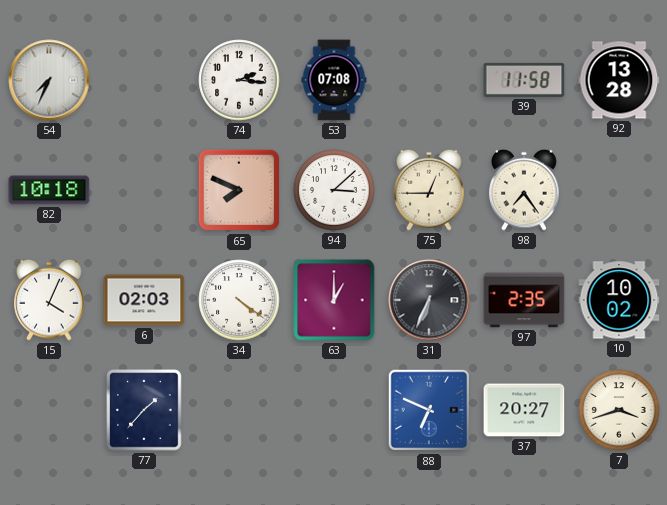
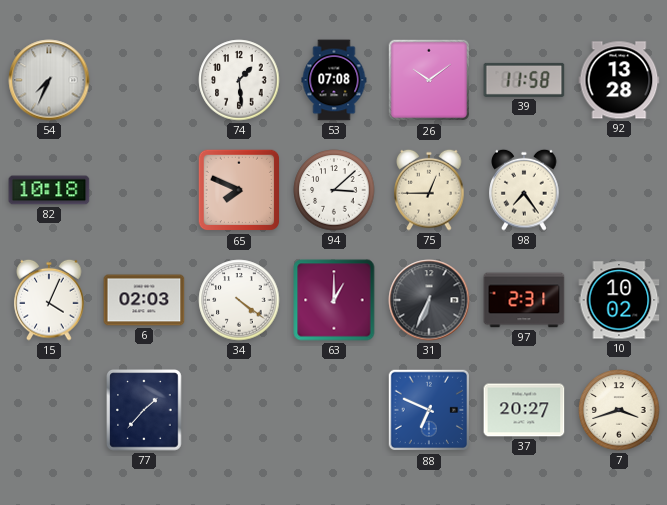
74: 2:16 -> 1:29 (239, 80)
26: none -> 10:09 (429, 80)
97: 2:35 -> 2:31 (524, 300)
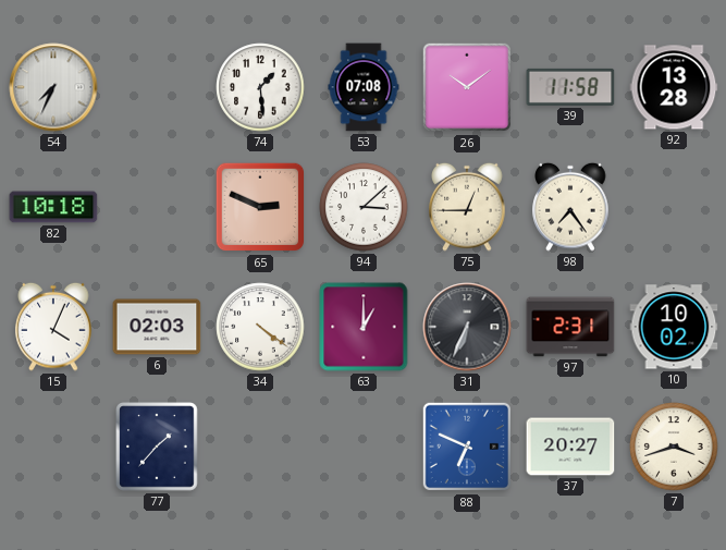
65: 7:49 -> 2:49 (260, 207)
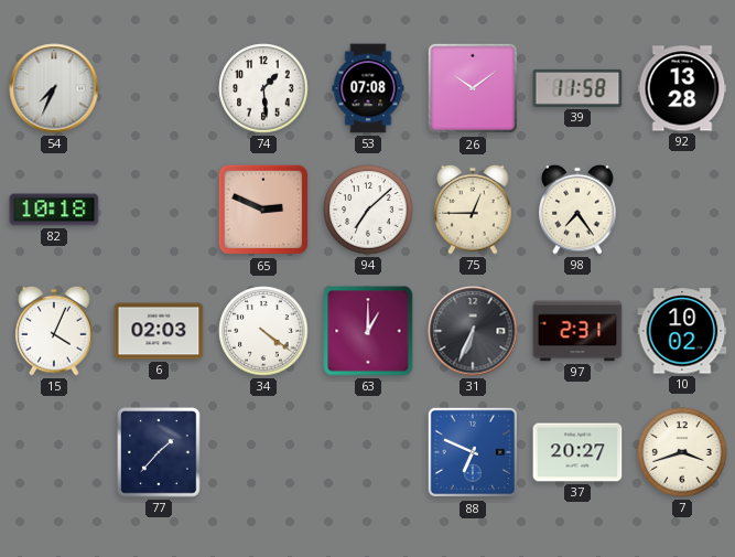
94: 3:08 -> 7:08 (368, 210)
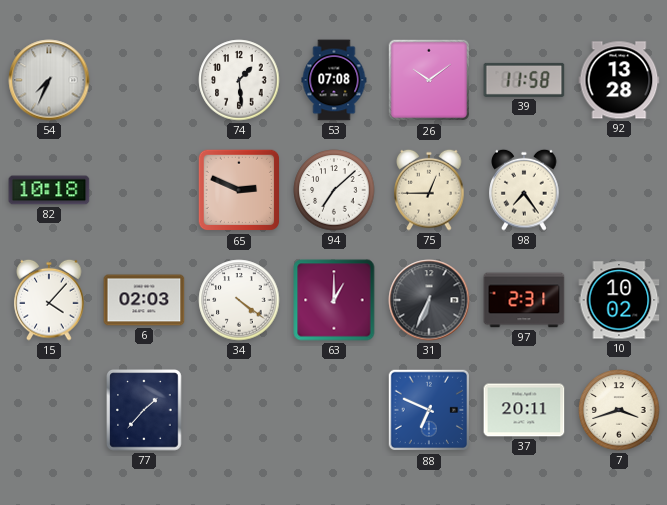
15: 4:04 -> 4:07 (49, 300)
37: 20:27 -> 20:11 (524, 410)
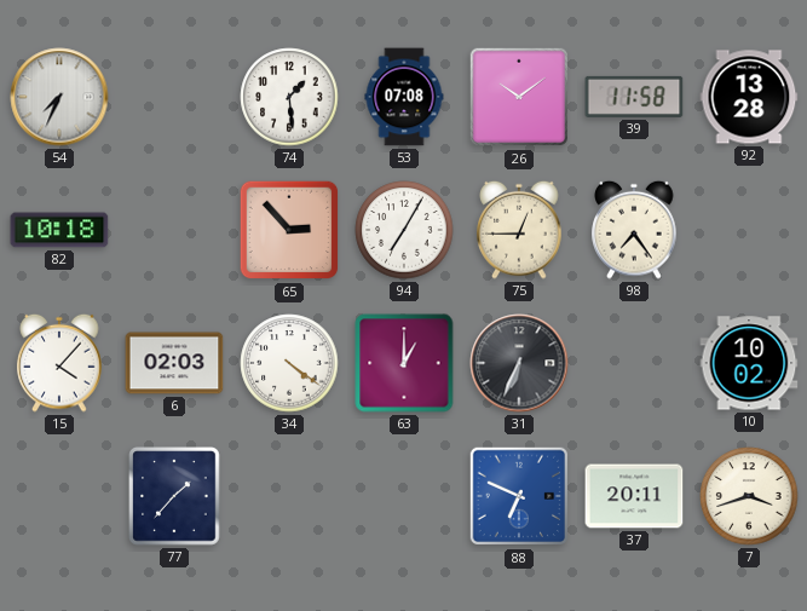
65: 2:49 -> 2:53 (289, 230)
94: 7:08 -> 7:05 (404, 230)
97: 2:31 -> none (524, 300)
